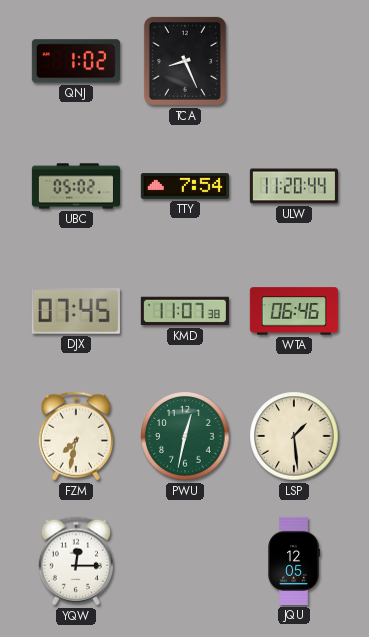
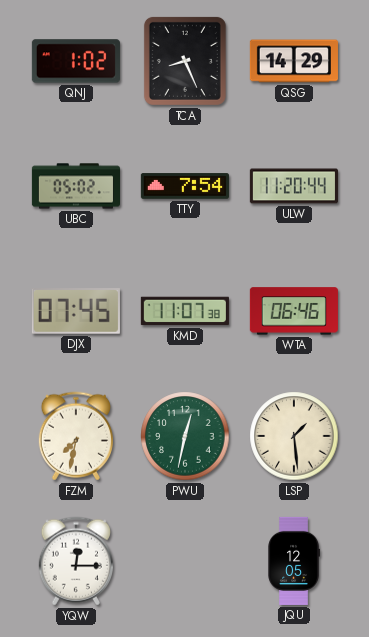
QSG: none -> 14:29 (294, 61)
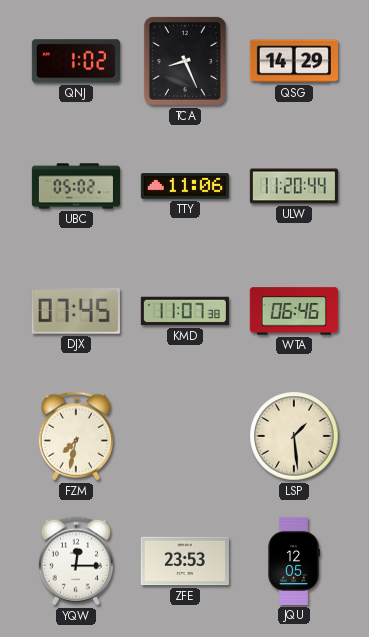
TTY: 7:54 -> 11:06 (185, 186)
PWU: 12:32 -> none (185, 436)
ZFE: none -> 23:53 (185, 561)
